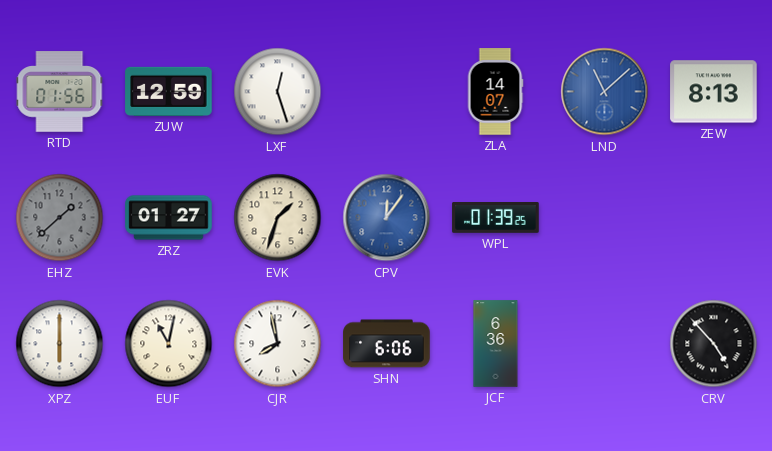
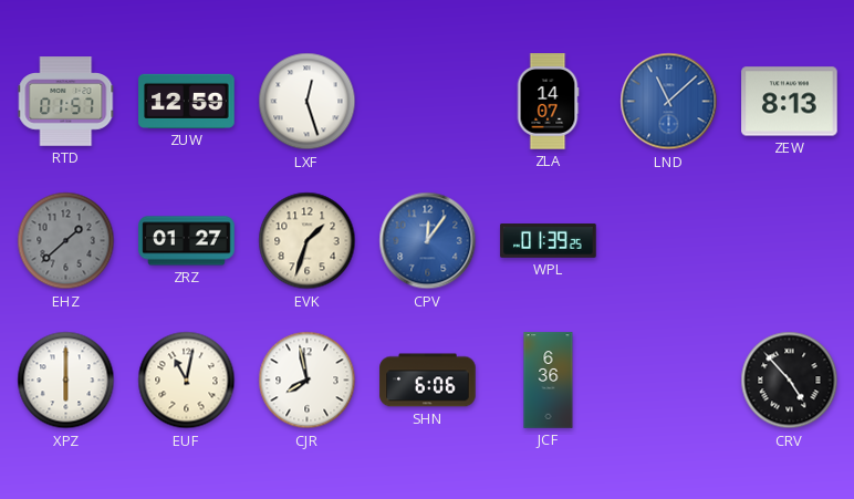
RTD: 01:56 -> 01:57 (66, 102)
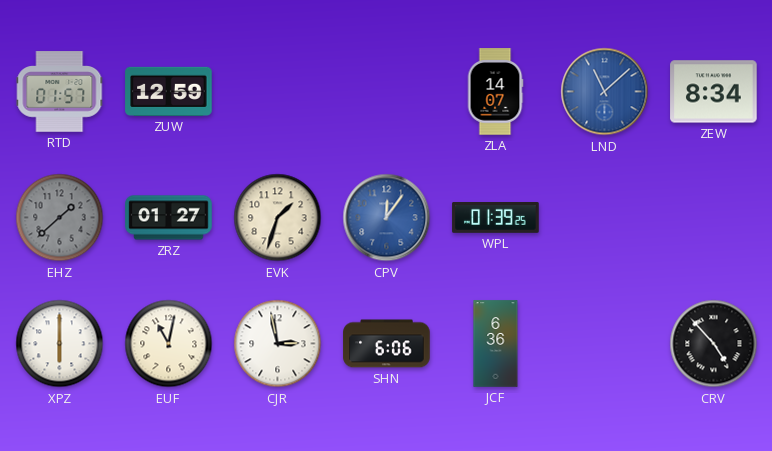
LXF: 12:27 -> none (308, 102)
ZEW: 8:13 -> 8:34 (714, 92)
CJR: 7:58 -> 2:58 (278, 344)
